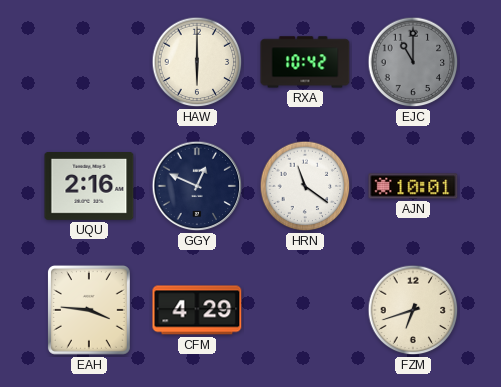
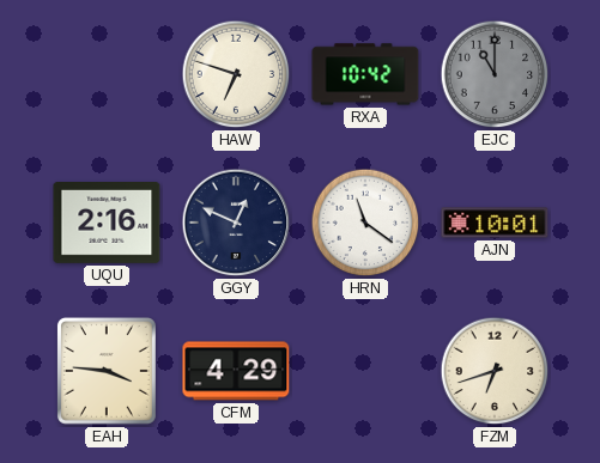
HAW: 6:00 -> 6:48 (236, 74)
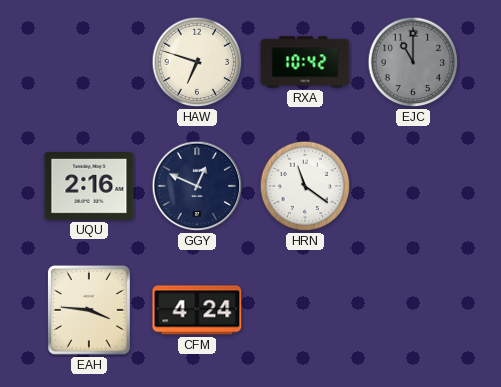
AJN: 10:01 -> none (495, 223)
CFM: 4:29 -> 4:24 (197, 310)
FZM: 6:42 -> none (495, 371)
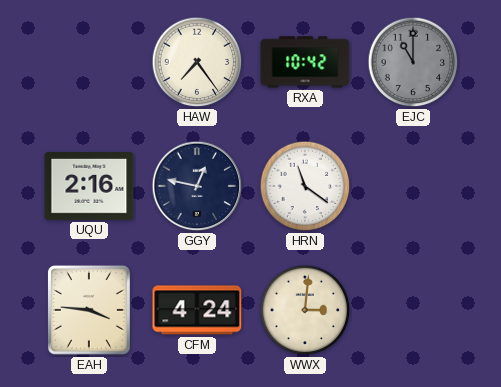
HAW: 6:48 -> 7:24 (197, 62)
GGY: 12:49 -> 12:47 (197, 186)
WWX: none -> 3:01 (305, 310)
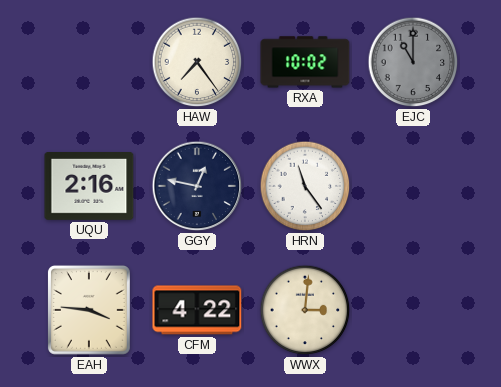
RXA: 10:42 -> 10:02 (305, 62)
HRN: 11:21 -> 11:24 (305, 186)
CFM: 4:24 -> 4:22 (197, 310)
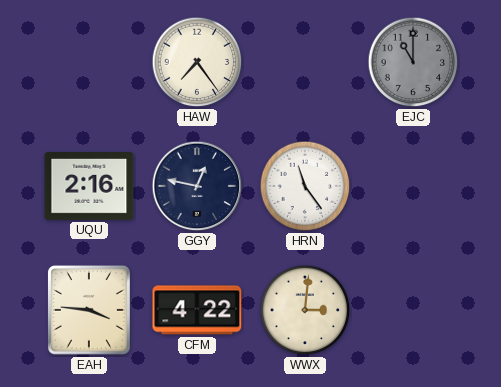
RXA: 10:02 -> none (305, 62)
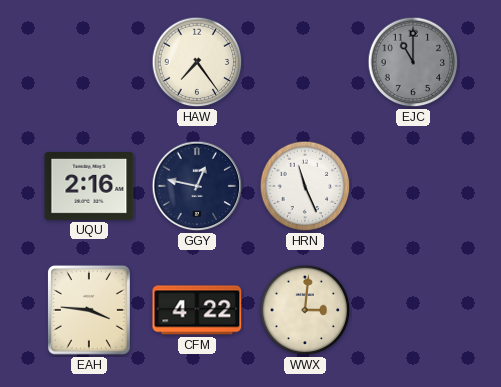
HRN: 11:24 -> 11:26 (305, 186)
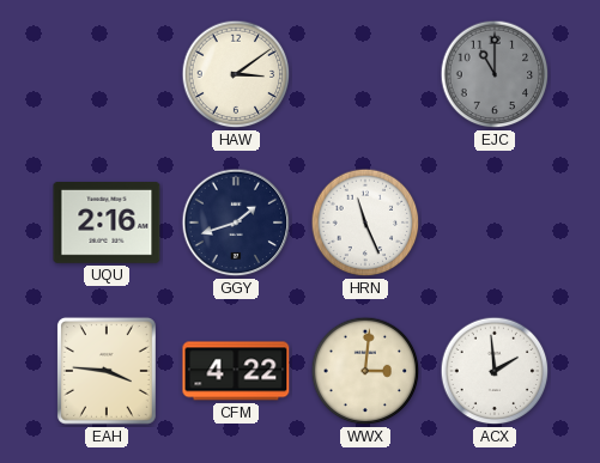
HAW: 7:24 -> 3:09 (236, 74)
GGY: 12:47 -> 1:42 (236, 223)
ACX: none -> 1:59 (495, 371)
